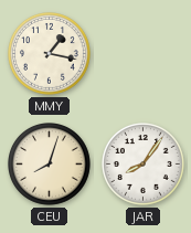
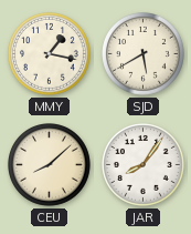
SJD: none -> 5:40 (144, 54)
CEU: 8:03 -> 8:08 (50, 165)
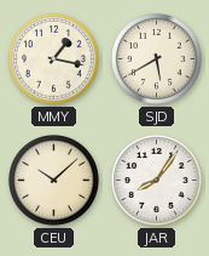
CEU: 8:08 -> 10:08 (54, 181)
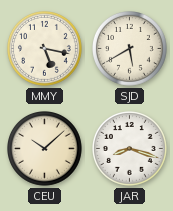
MMY: 1:17 -> 5:17 (45, 49)
JAR: 8:06 -> 8:18 (130, 149)
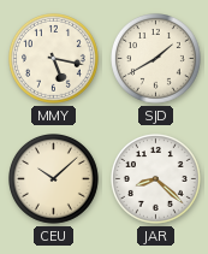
SJD: 5:40 -> 1:40 (156, 59)
JAR: 8:18 -> 8:22 (156, 179)
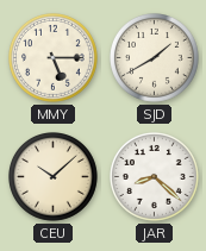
MMY: 5:17 -> 5:15 (54, 58)
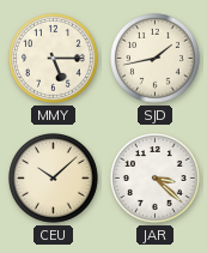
SJD: 1:40 -> 1:43 (156, 59)
JAR: 8:22 -> 3:22 (156, 179)
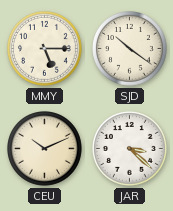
SJD: 1:43 -> 10:21 (130, 49)
CEU: 10:08 -> 10:11 (45, 149)
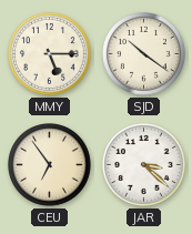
CEU: 10:11 -> 6:54 (50, 165)
